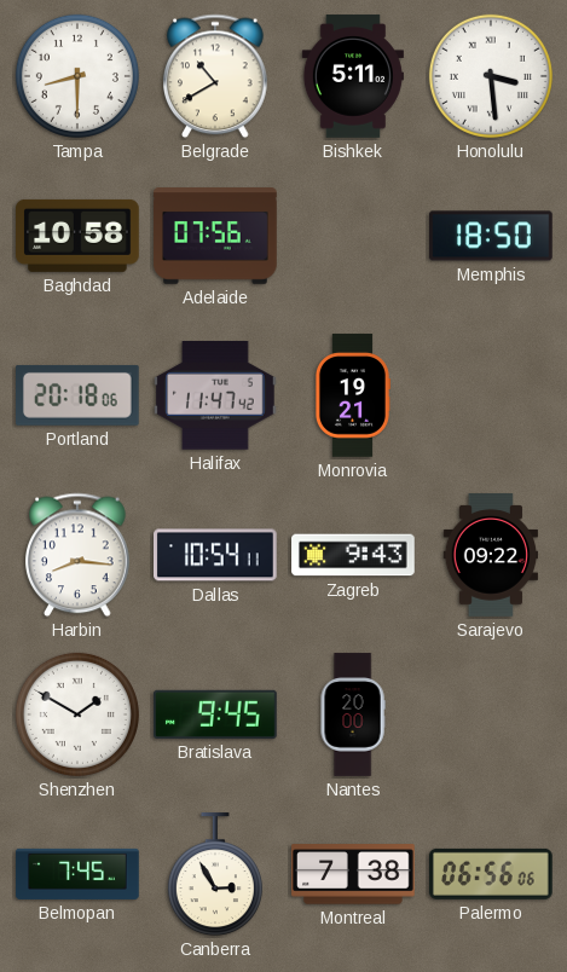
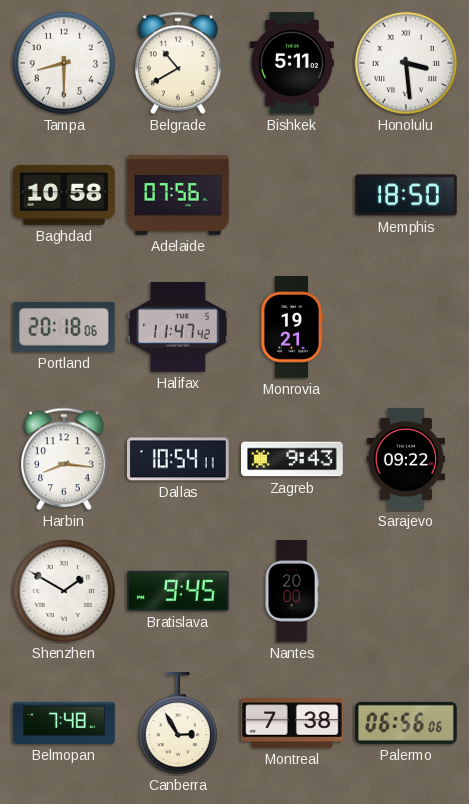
Belmopan: 7:45 -> 7:48 (64, 723)
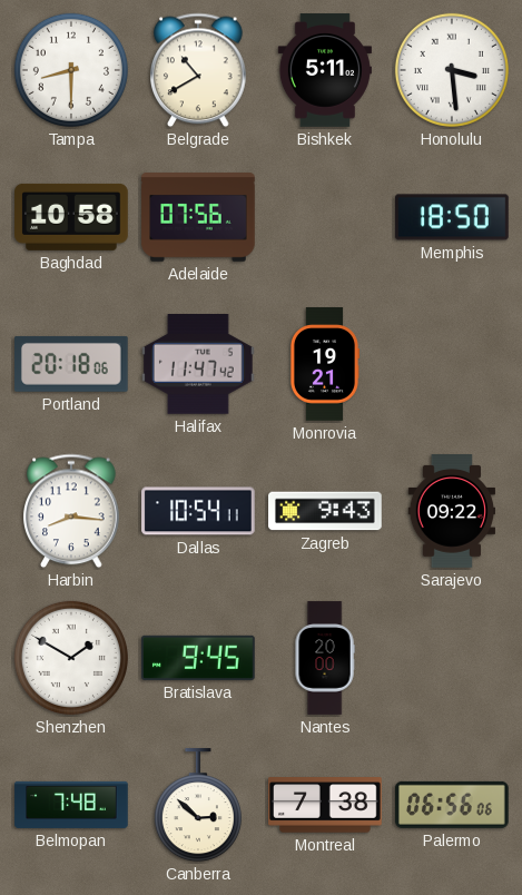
Canberra: 2:55 -> 2:52 (198, 806)
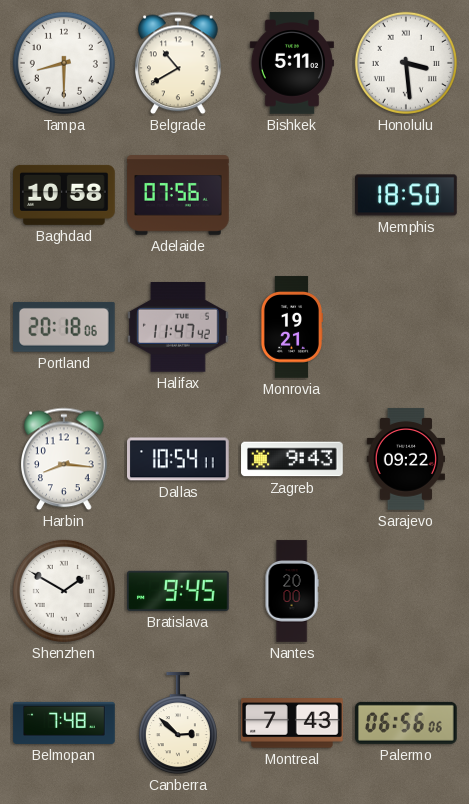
Montreal: 7:38 -> 7:43 (292, 723)
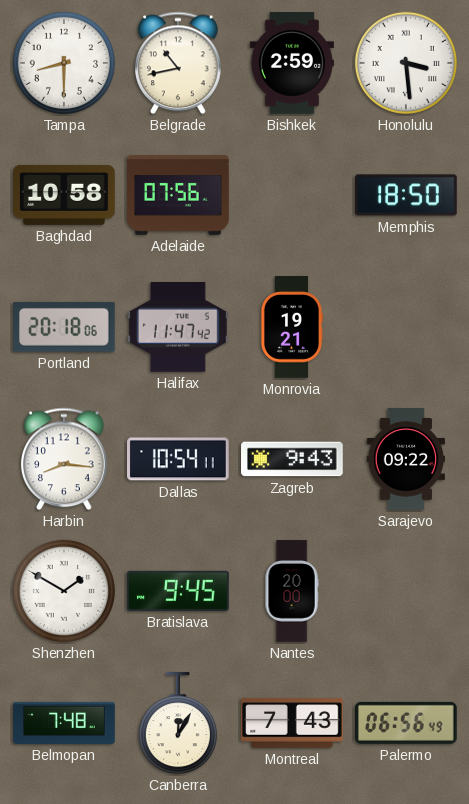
Belgrade: 10:40 -> 10:43 (179, 63)
Bishkek: 5:11 -> 2:59 (292, 63)
Canberra: 2:52 -> 12:05 (178, 724)
Palermo: 06:56:06 -> 06:56:49 (407, 723)
